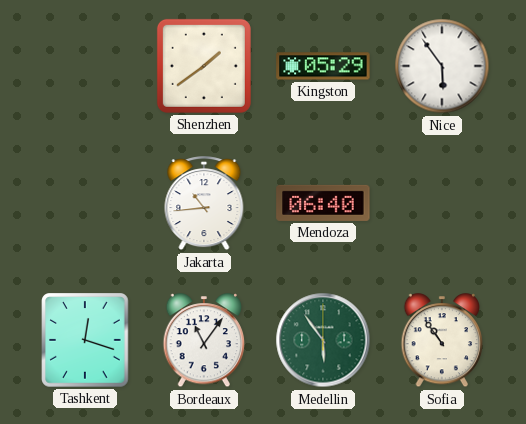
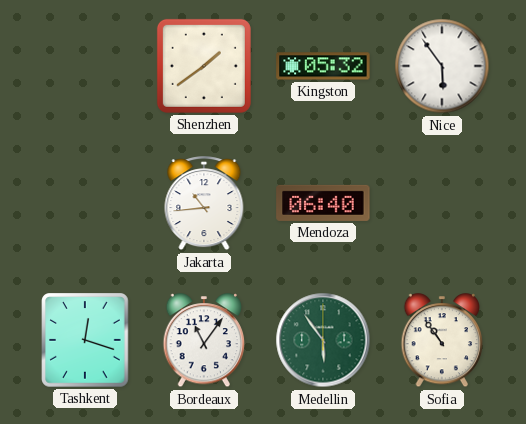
Kingston: 05:29 -> 05:32 (323, 66)
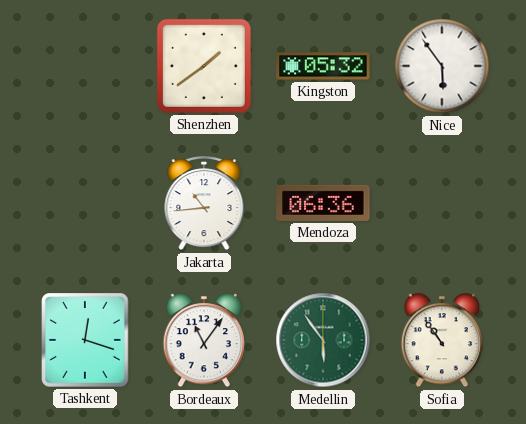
Mendoza: 06:40 -> 06:36 (323, 203)
